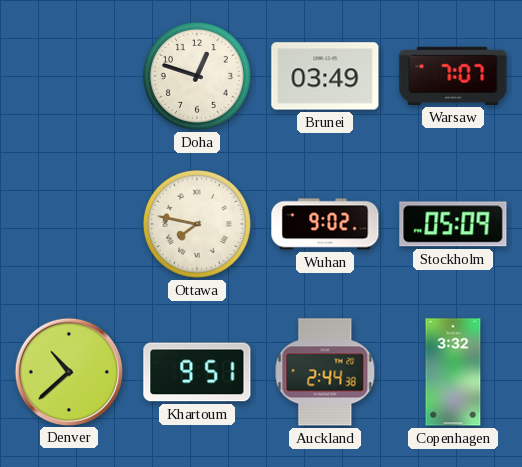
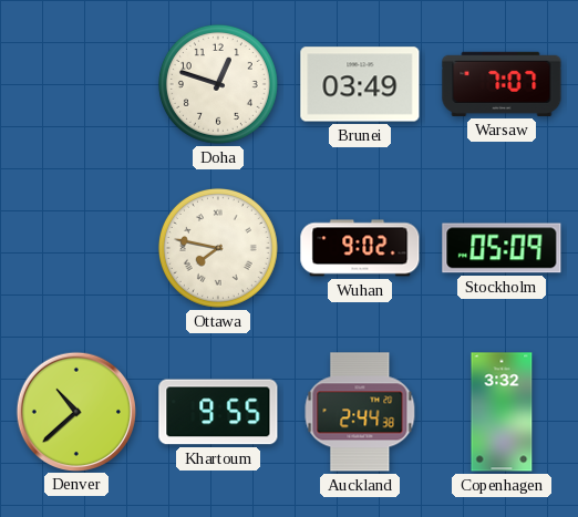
Khartoum: 9:51 -> 9:55 (218, 412)
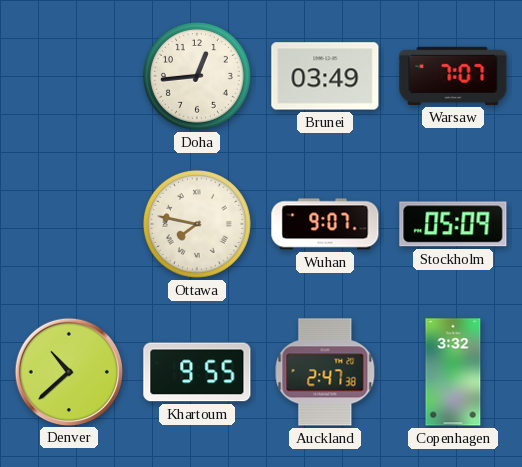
Doha: 12:48 -> 12:44 (197, 76)
Wuhan: 9:02 -> 9:07 (325, 224)
Auckland: 2:44 -> 2:47 (325, 372)
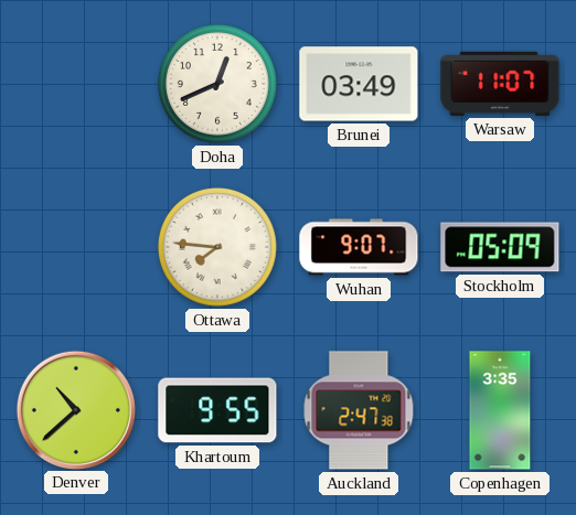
Doha: 12:44 -> 12:41 (217, 84)
Warsaw: 7:07 -> 11:07 (500, 84)
Ottawa: 7:47 -> 7:46 (217, 247)
Copenhagen: 3:32 -> 3:35 (500, 410)
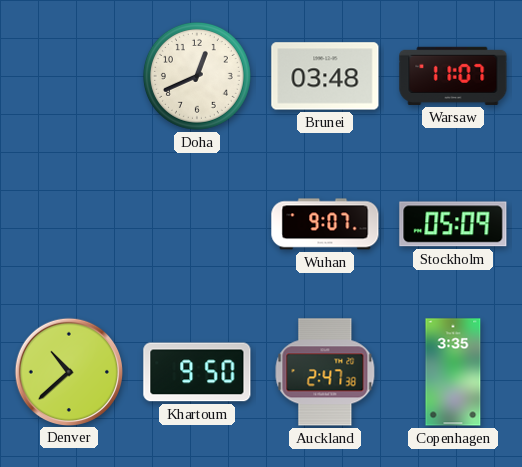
Brunei: 03:49 -> 03:48 (325, 76)
Ottawa: 7:46 -> none (217, 247)
Khartoum: 9:55 -> 9:50 (197, 372)
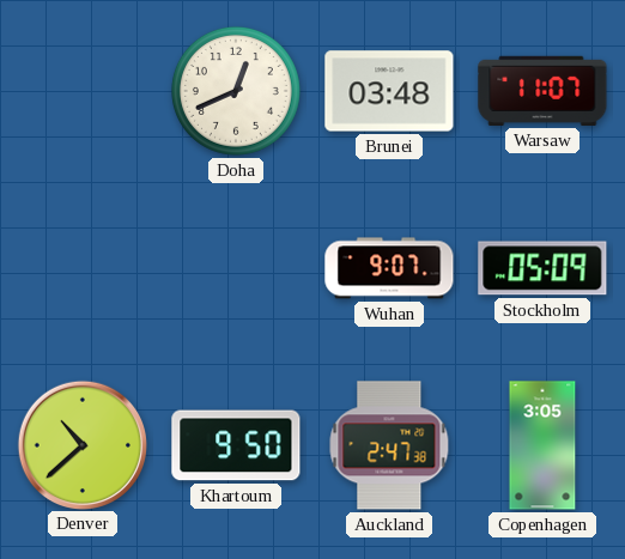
Copenhagen: 3:35 -> 3:05 (542, 445)
